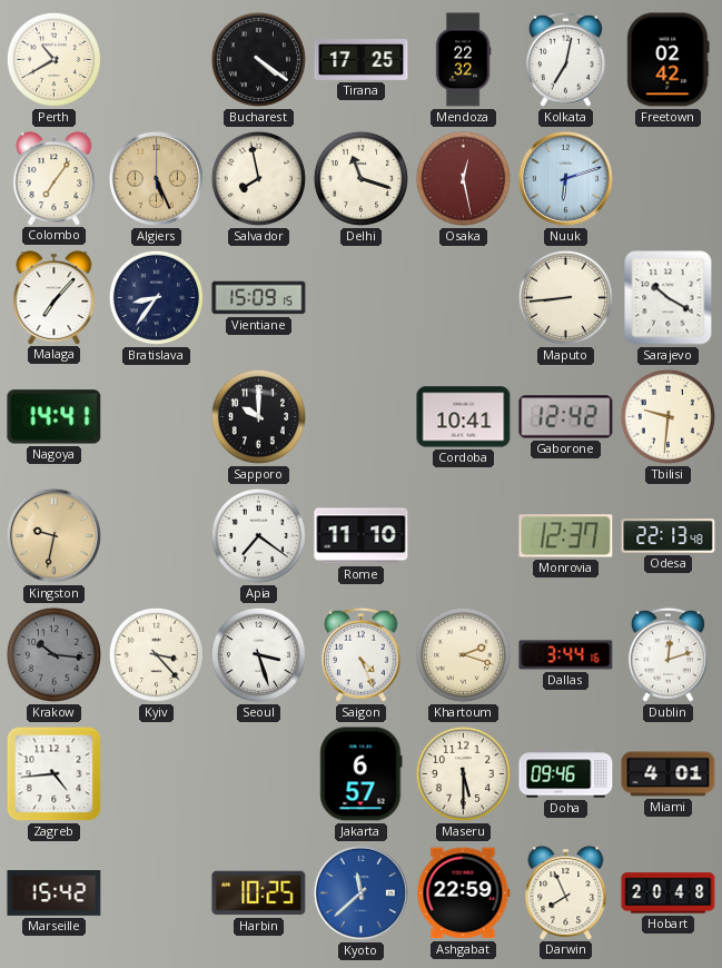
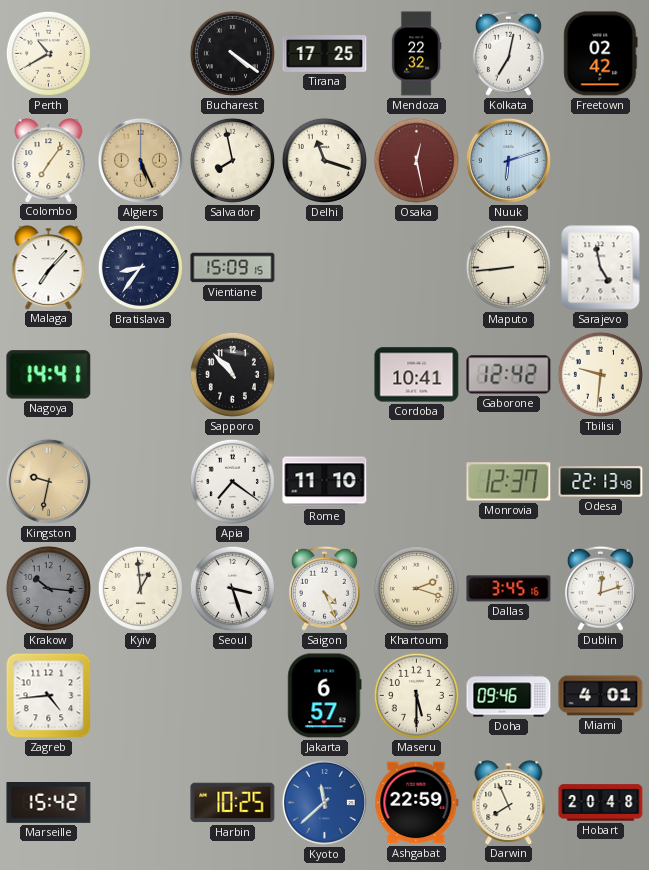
Sarajevo: 10:20 -> 4:58 (601, 268)
Sapporo: 10:00 -> 10:53 (232, 374)
Kyiv: 3:23 -> 12:59 (140, 588)
Dallas: 3:44 -> 3:45 (509, 589)
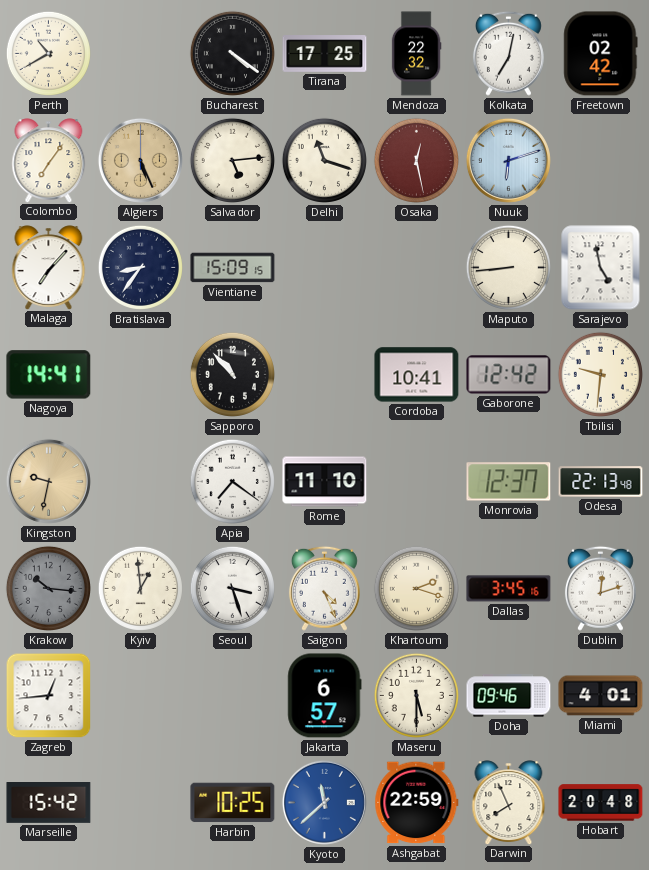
Salvador: 7:58 -> 5:14 (232, 160)
Zagreb: 4:44 -> 12:44 (49, 696)
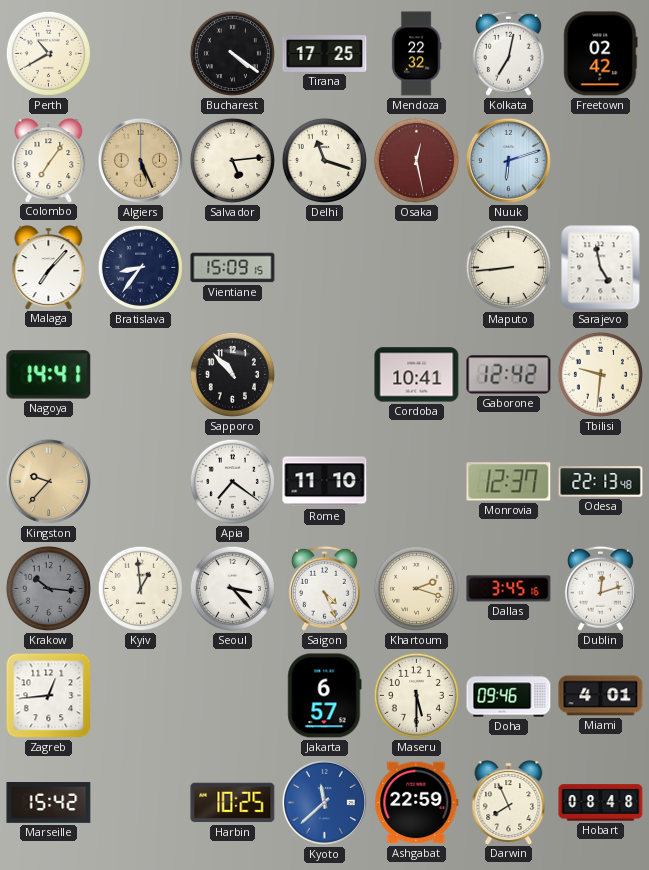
Kingston: 9:32 -> 9:37 (48, 481)
Seoul: 3:27 -> 3:23 (232, 588)
Hobart: 20:48 -> 08:48 (601, 803)
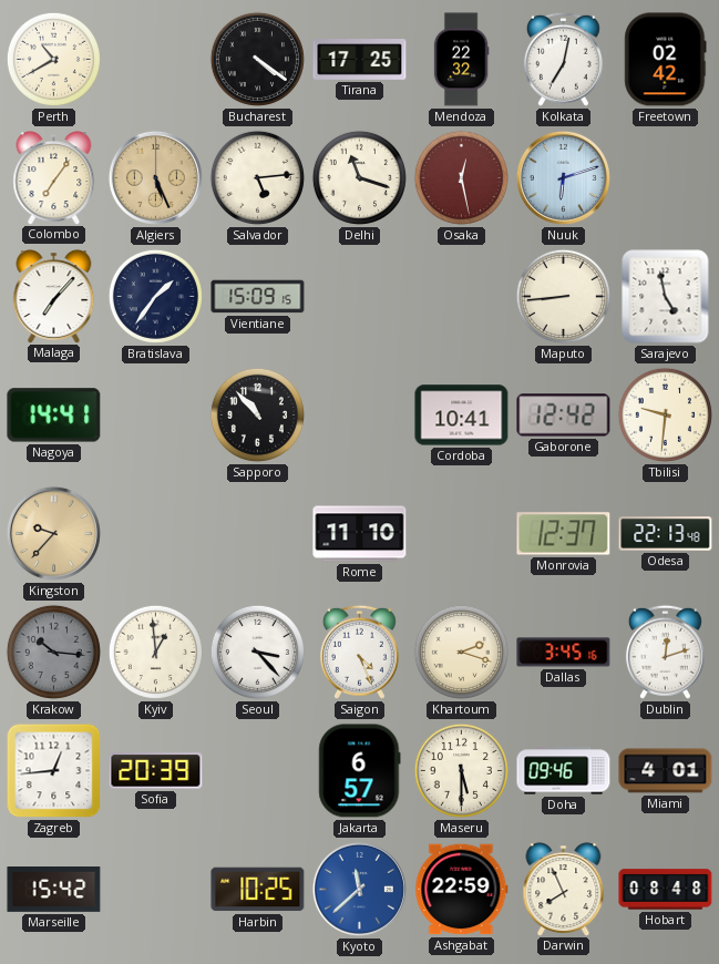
Bratislava: 8:36 -> 1:36 (155, 296)
Apia: 7:21 -> none (232, 481)
Sofia: none -> 20:39 (156, 771)
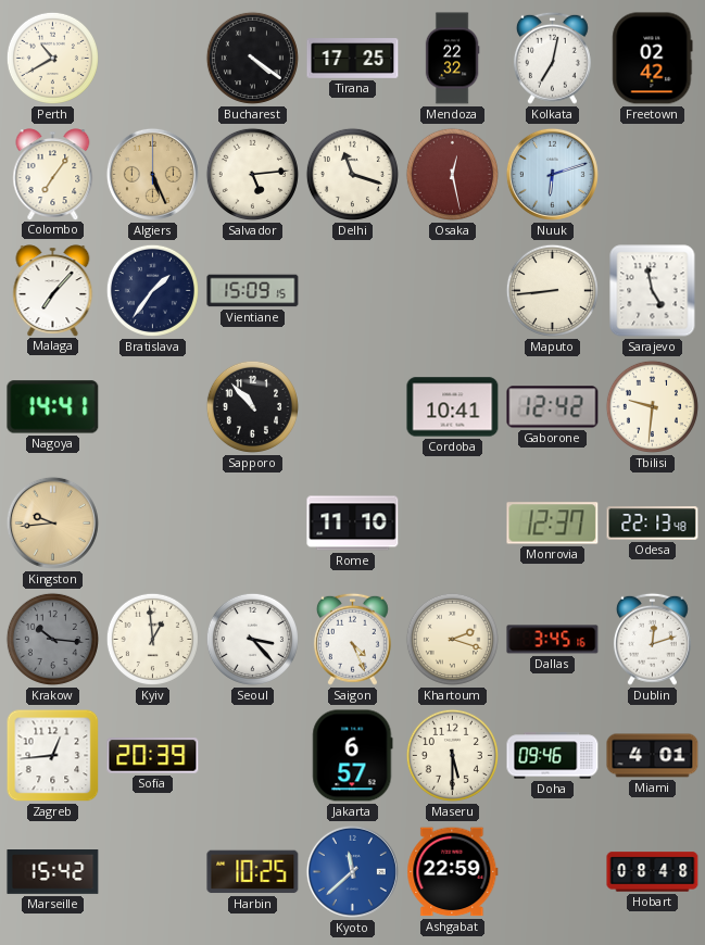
Kingston: 9:37 -> 9:44 (52, 522)
Darwin: 7:56 -> none (564, 889)
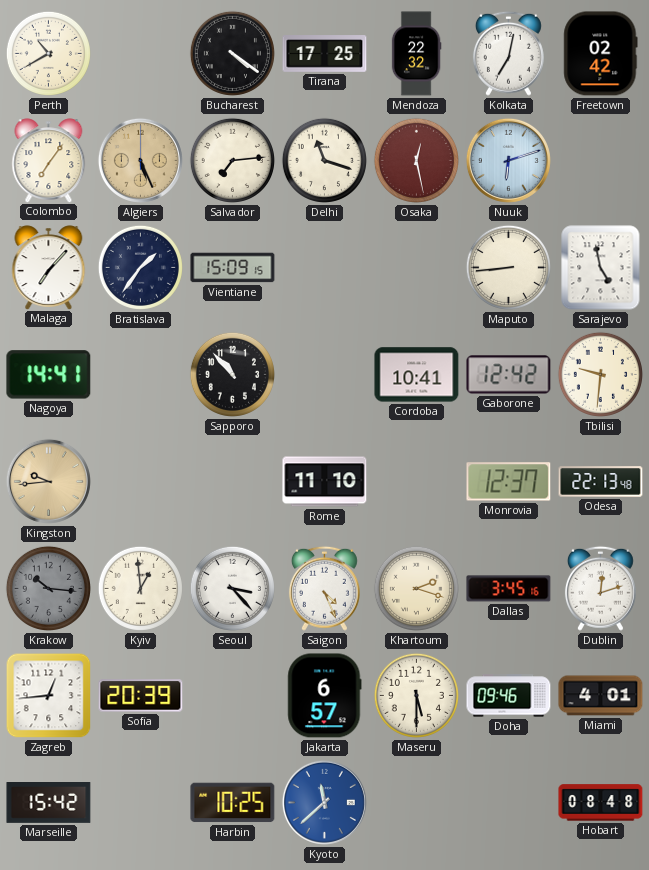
Salvador: 5:14 -> 7:14 (232, 160)
Ashgabat: 22:59 -> none (453, 872)
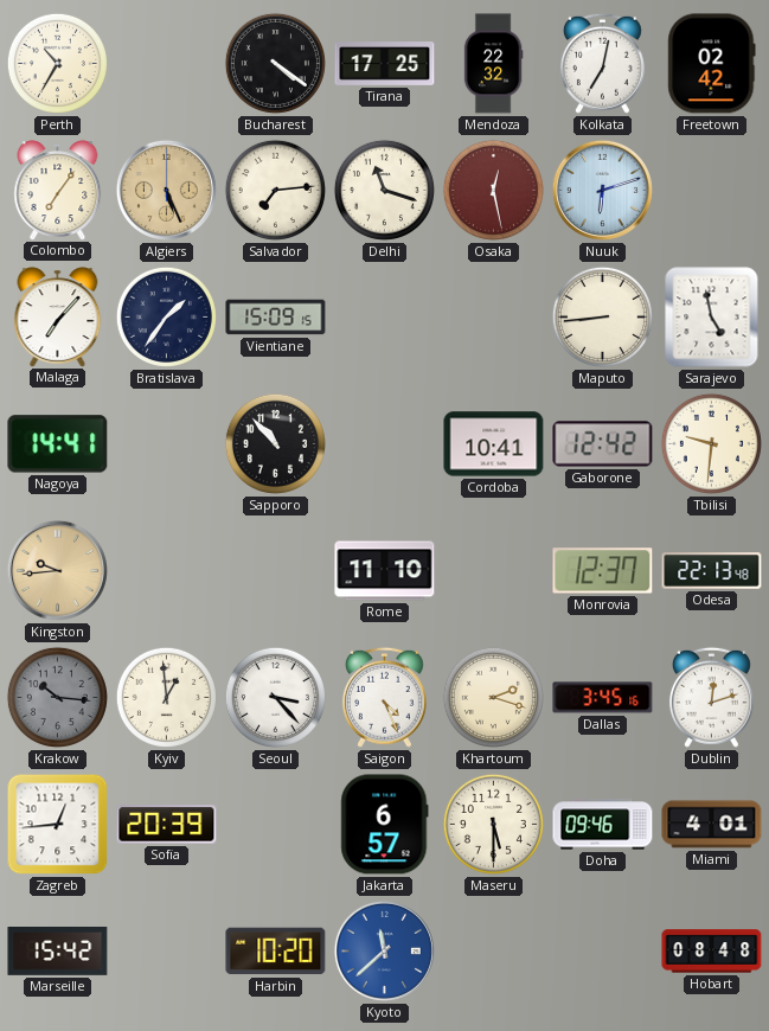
Perth: 10:40 -> 10:35 (57, 63)
Harbin: 10:25 -> 10:20 (276, 952)
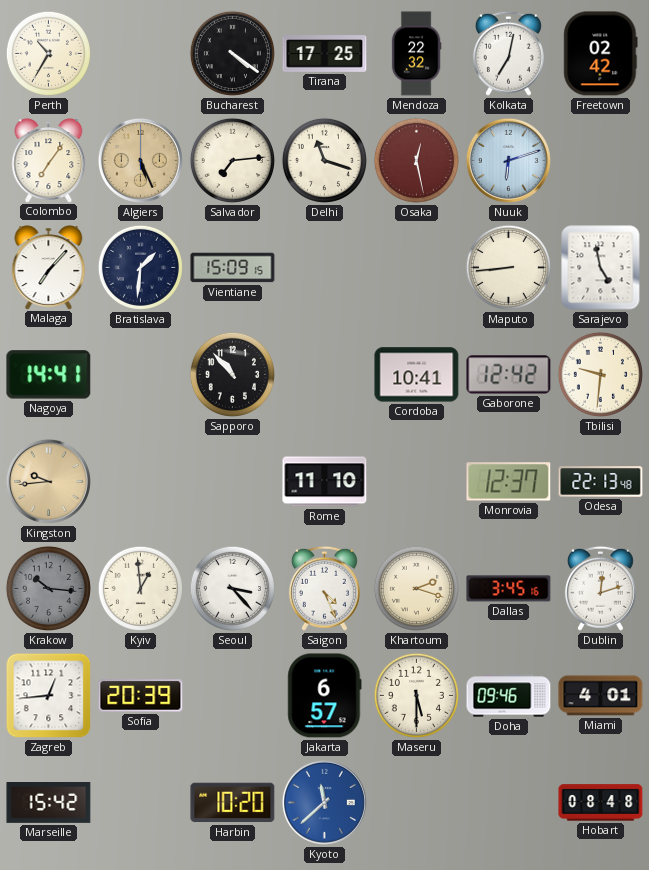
Bratislava: 1:36 -> 1:31 (140, 267)
